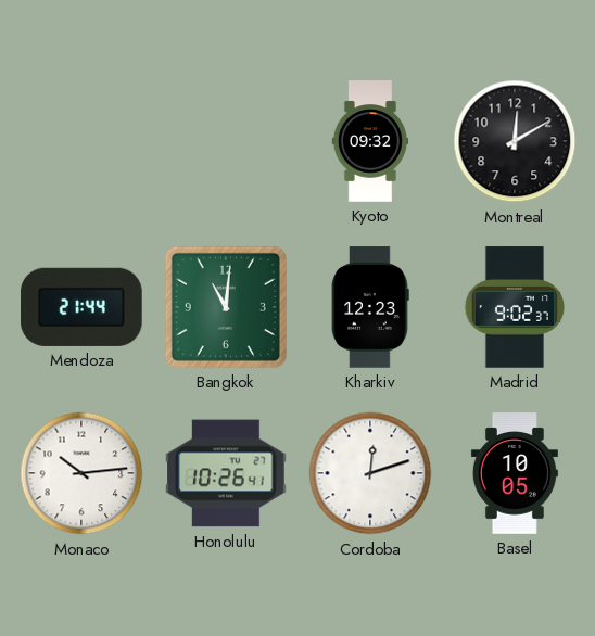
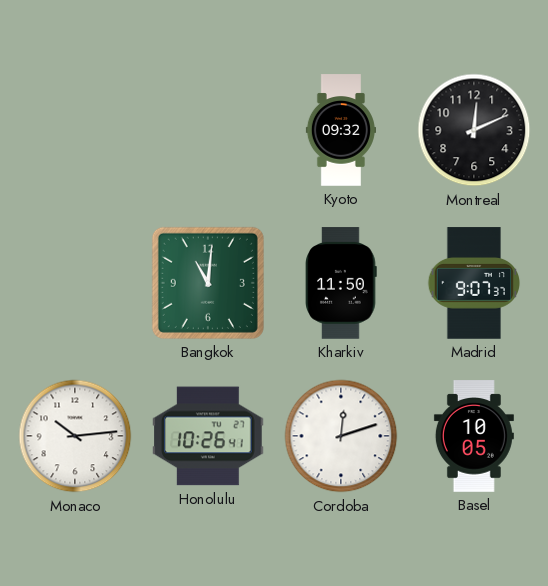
Montreal: 12:10 -> 12:11 (474, 130)
Mendoza: 21:44 -> none (83, 307)
Kharkiv: 12:23 -> 11:50 (341, 283)
Madrid: 9:02 -> 9:07 (474, 283)
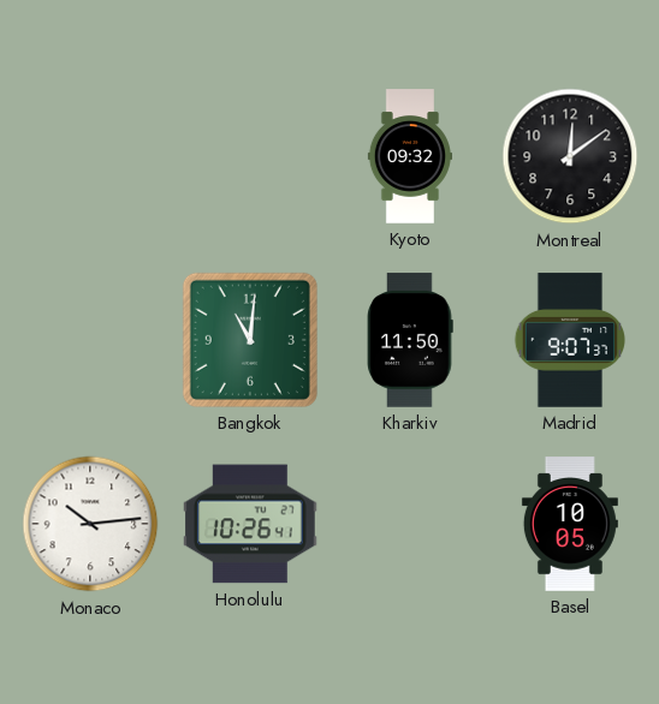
Montreal: 12:11 -> 12:09 (570, 156)
Cordoba: 12:12 -> none (341, 436)
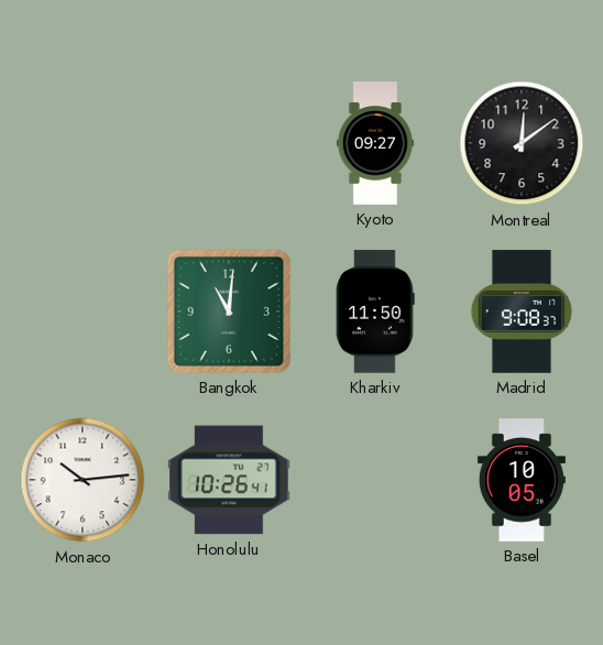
Kyoto: 09:32 -> 09:27 (375, 143)
Madrid: 9:07 -> 9:08 (522, 311)
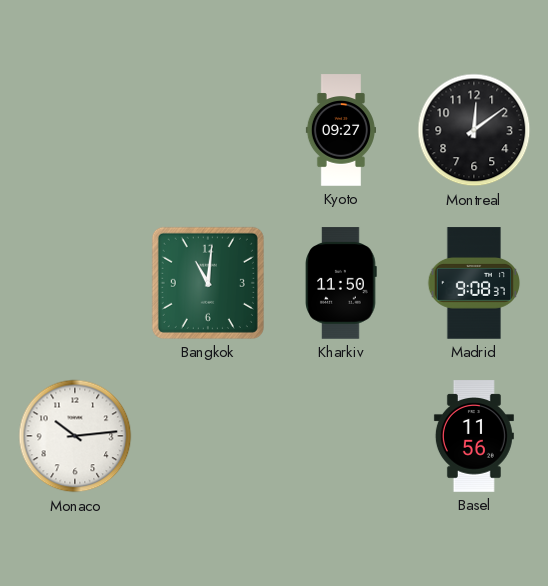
Honolulu: 10:26 -> none (229, 480)
Basel: 10:05 -> 11:56 (474, 436)
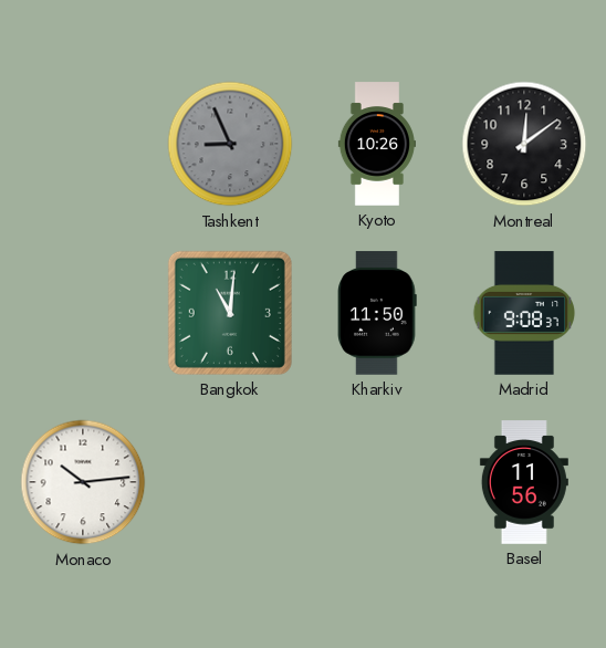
Tashkent: none -> 8:56 (230, 144)
Kyoto: 09:27 -> 10:26 (377, 144)
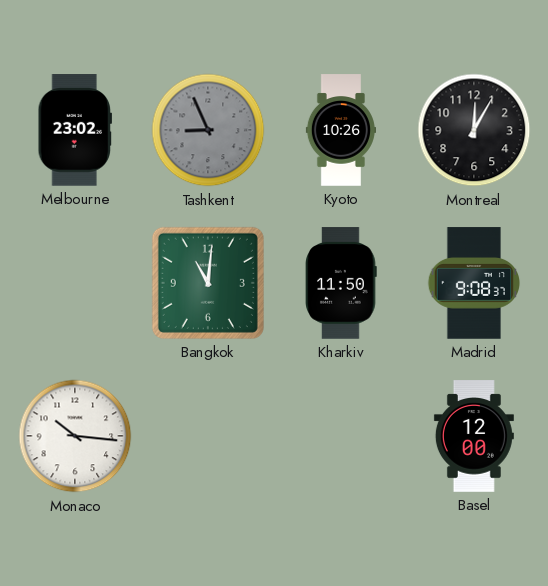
Melbourne: none -> 23:02 (74, 130)
Montreal: 12:09 -> 12:05 (474, 130)
Monaco: 10:14 -> 10:16 (75, 436)
Basel: 11:56 -> 12:00 (474, 436)
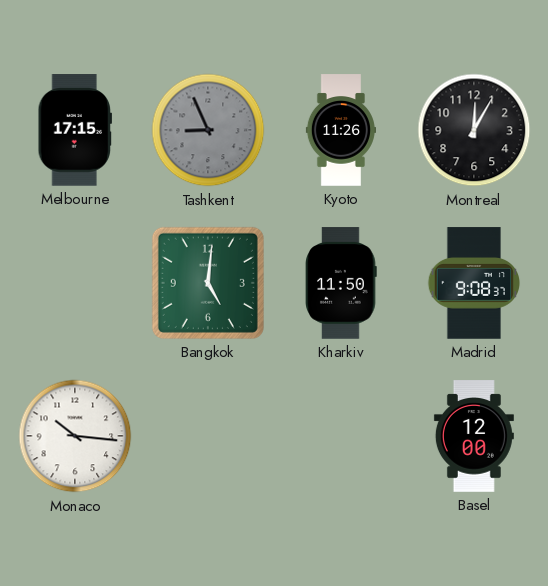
Melbourne: 23:02 -> 17:15 (74, 130)
Kyoto: 10:26 -> 11:26 (341, 130)
Bangkok: 11:01 -> 5:01 (208, 283)
